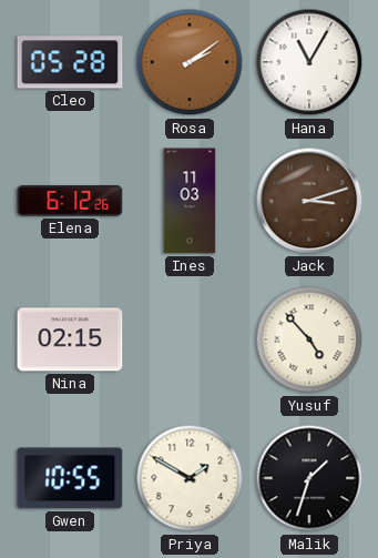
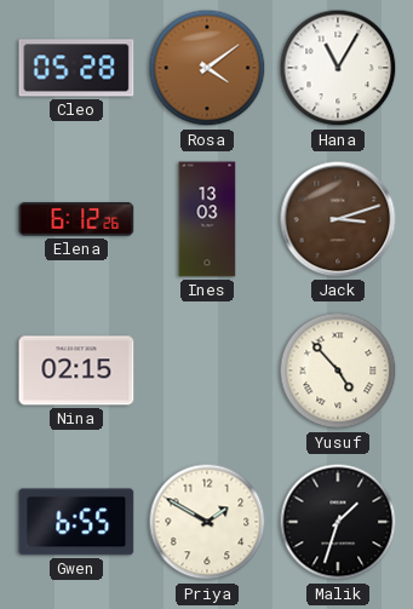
Rosa: 2:09 -> 4:09 (207, 68)
Ines: 11:03 -> 13:03 (207, 219)
Gwen: 10:55 -> 6:55 (76, 522)
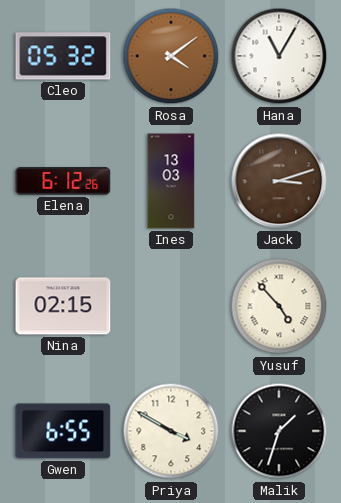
Cleo: 05:28 -> 05:32 (63, 56)
Priya: 1:50 -> 3:50 (171, 431)
